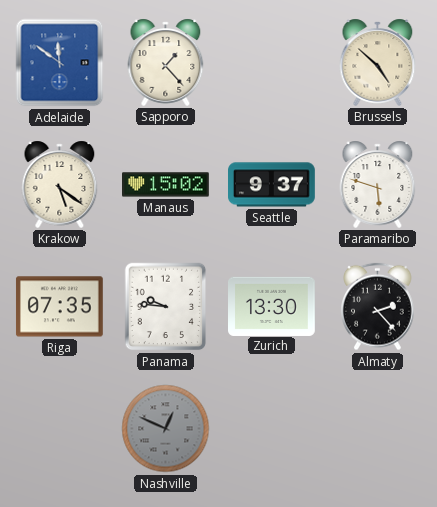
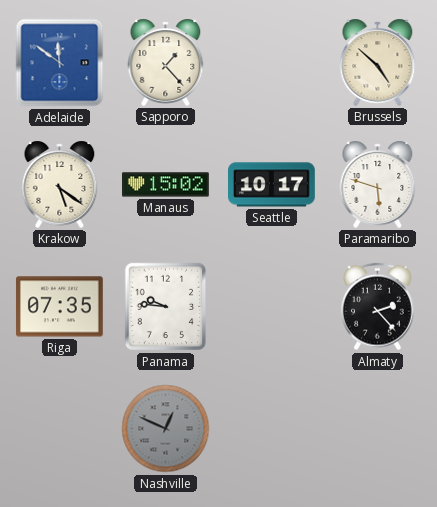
Seattle: 9:37 -> 10:17 (272, 185)
Zurich: 13:30 -> none (272, 306)
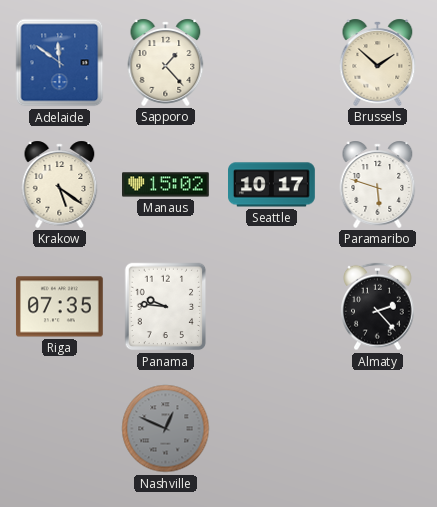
Brussels: 4:52 -> 1:52 (378, 62)
